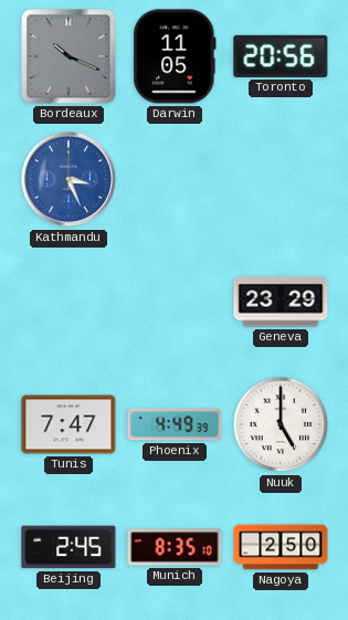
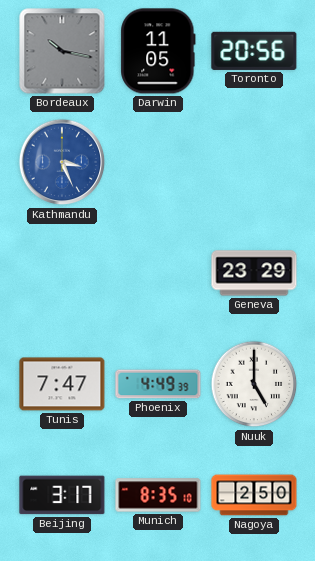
Bordeaux: 10:19 -> 10:17 (62, 51)
Beijing: 2:45 -> 3:17 (62, 495)
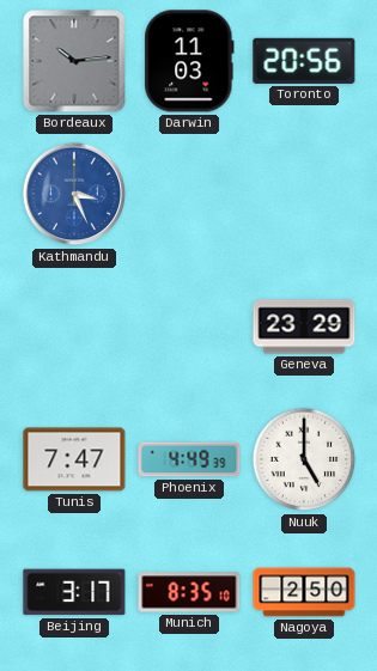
Bordeaux: 10:17 -> 10:14 (74, 61)
Darwin: 11:05 -> 11:03 (189, 61)
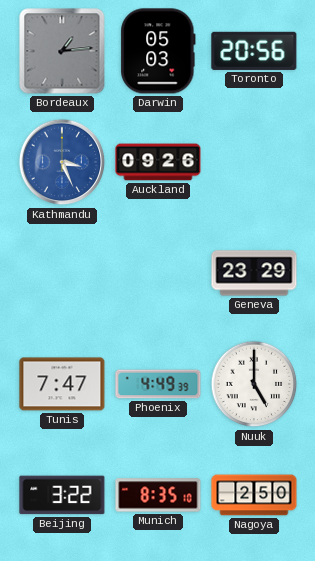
Bordeaux: 10:14 -> 1:14 (62, 51)
Darwin: 11:03 -> 05:03 (158, 51)
Auckland: none -> 09:26 (158, 162)
Beijing: 3:17 -> 3:22 (62, 495)
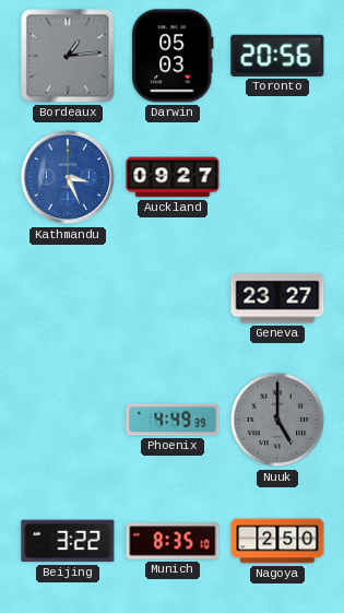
Auckland: 09:26 -> 09:27 (173, 177)
Geneva: 23:29 -> 23:27 (277, 298)
Tunis: 7:47 -> none (62, 384)
Nuuk dial: white -> grey (277, 420)
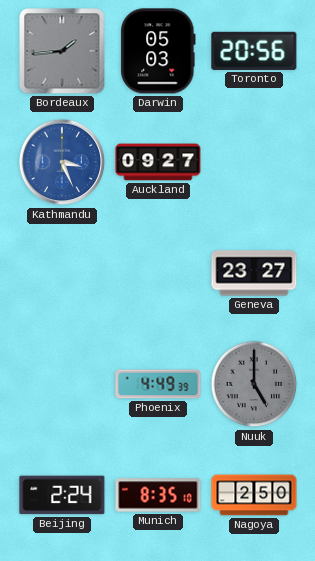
Bordeaux: 1:14 -> 1:44 (62, 51)
Beijing: 3:22 -> 2:24 (62, 495)
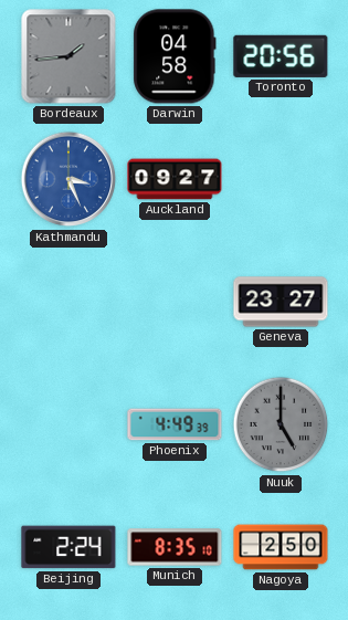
Darwin: 05:03 -> 04:58 (175, 56)
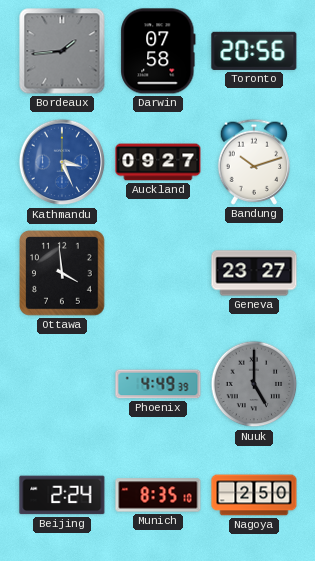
Darwin: 04:58 -> 07:58 (158, 51)
Bandung: none -> 10:12 (253, 162)
Ottawa: none -> 3:59 (62, 273)
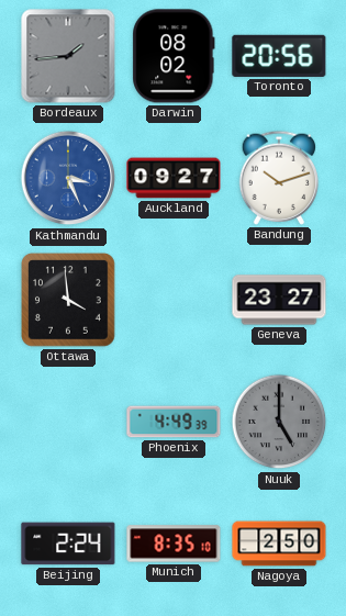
Darwin: 07:58 -> 08:02 (174, 56)
